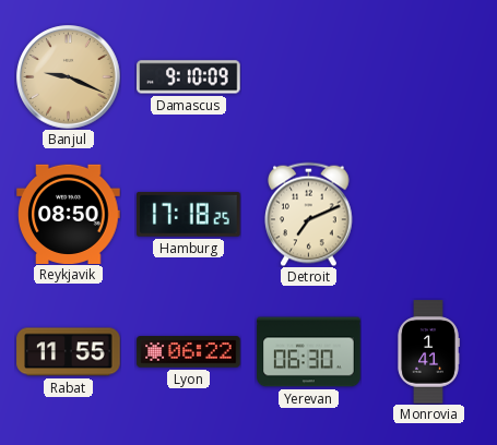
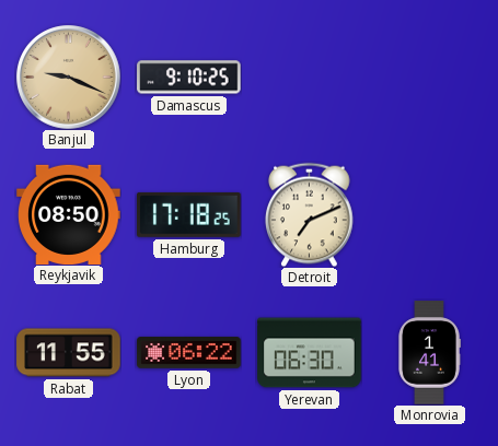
Damascus: 9:10:09 -> 9:10:25 (189, 78)
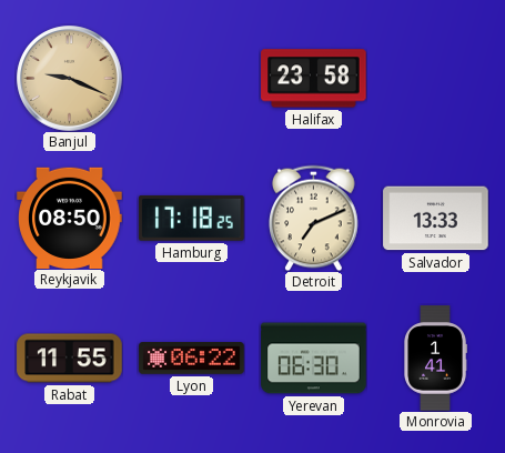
Damascus: 9:10 -> none (189, 78)
Halifax: none -> 23:58 (314, 79)
Salvador: none -> 13:33 (436, 219)
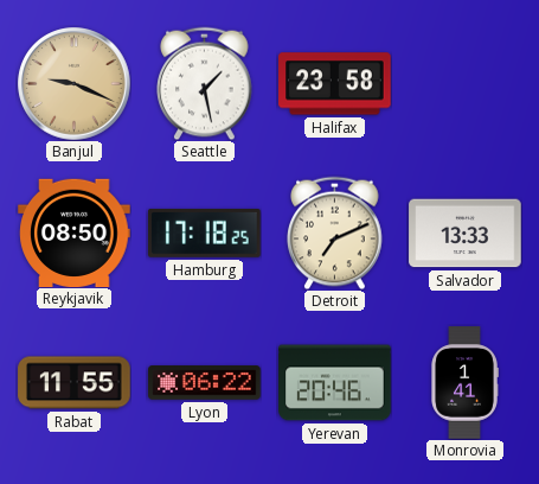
Seattle: none -> 1:28 (205, 83)
Yerevan: 06:30 -> 20:46 (335, 383)
